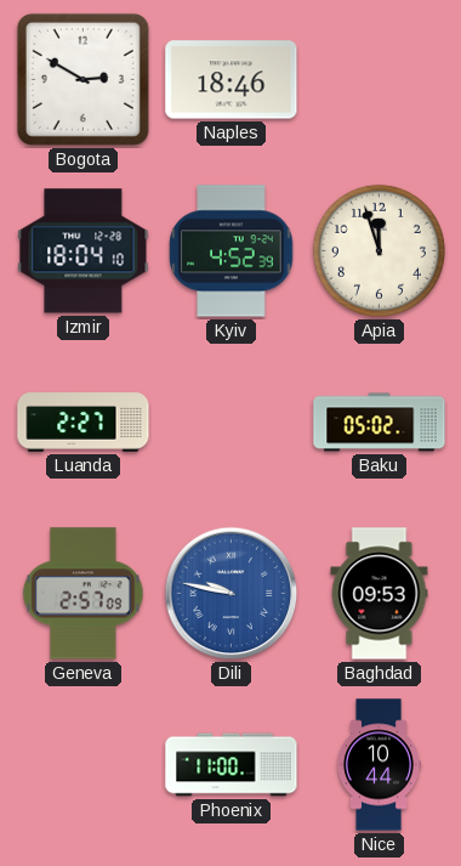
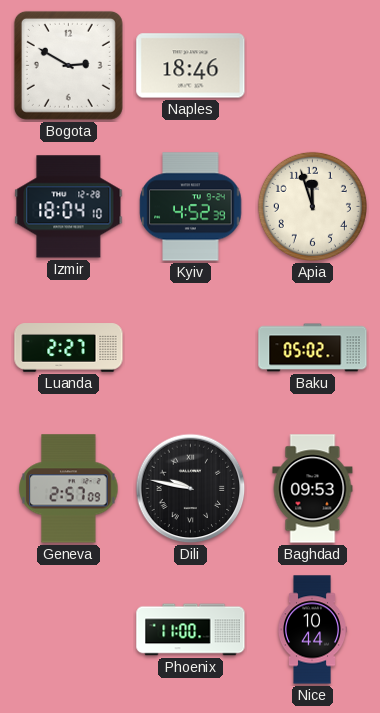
Dili dial: blue -> black (191, 489)
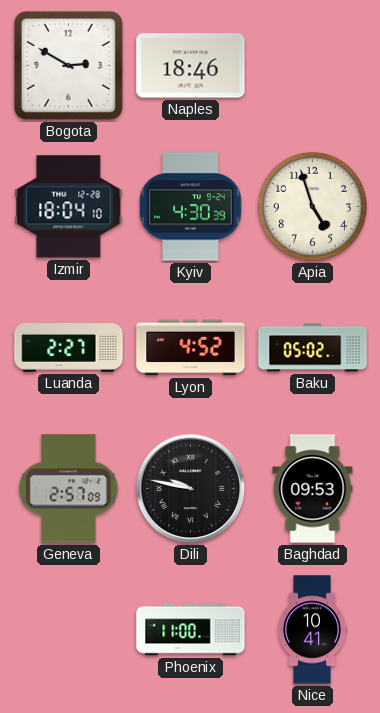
Kyiv: 4:52 -> 4:30 (191, 207)
Apia: 11:57 -> 4:57 (312, 206)
Lyon: none -> 4:52 (191, 348)
Nice: 10:44 -> 10:41 (311, 630)
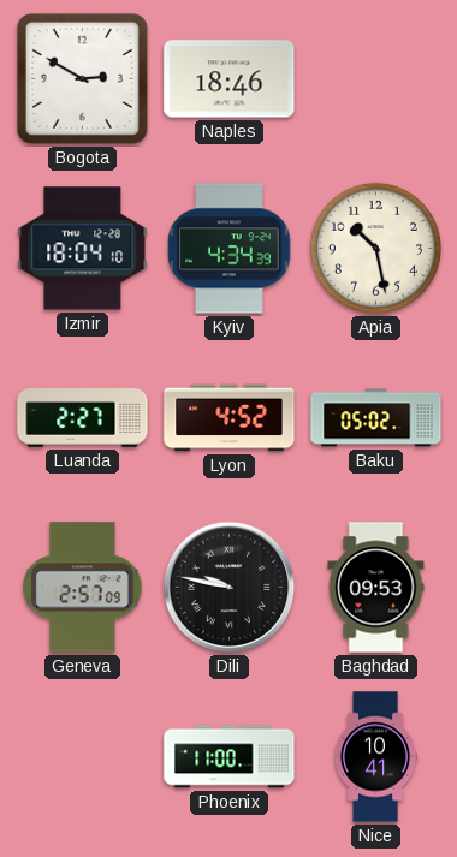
Kyiv: 4:30 -> 4:34 (230, 249)
Apia: 4:57 -> 10:28 (375, 248)
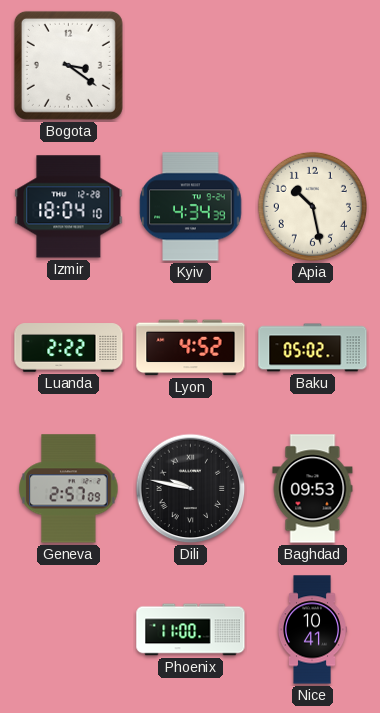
Bogota: 2:50 -> 3:21 (68, 65)
Naples: 18:46 -> none (230, 79)
Luanda: 2:27 -> 2:22 (69, 348)
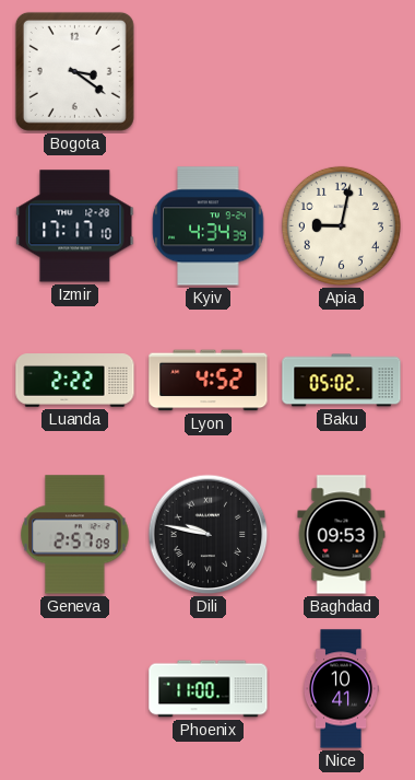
Izmir: 18:04 -> 17:17 (75, 226)
Apia: 10:28 -> 9:02 (341, 225)
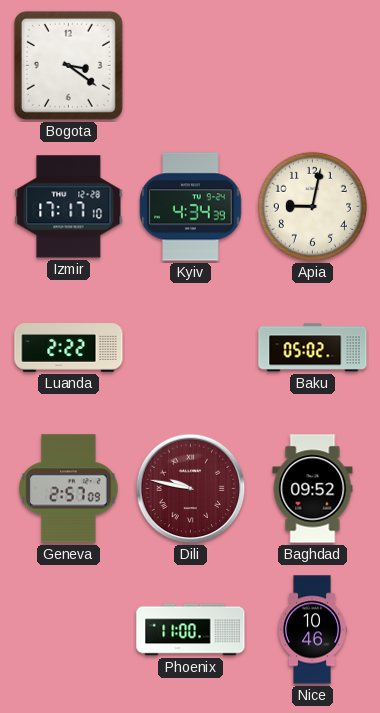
Lyon: 4:52 -> none (209, 381)
Dili dial: black -> burgundy (191, 489)
Baghdad: 09:53 -> 09:52 (313, 489)
Nice: 10:41 -> 10:46 (311, 630)
